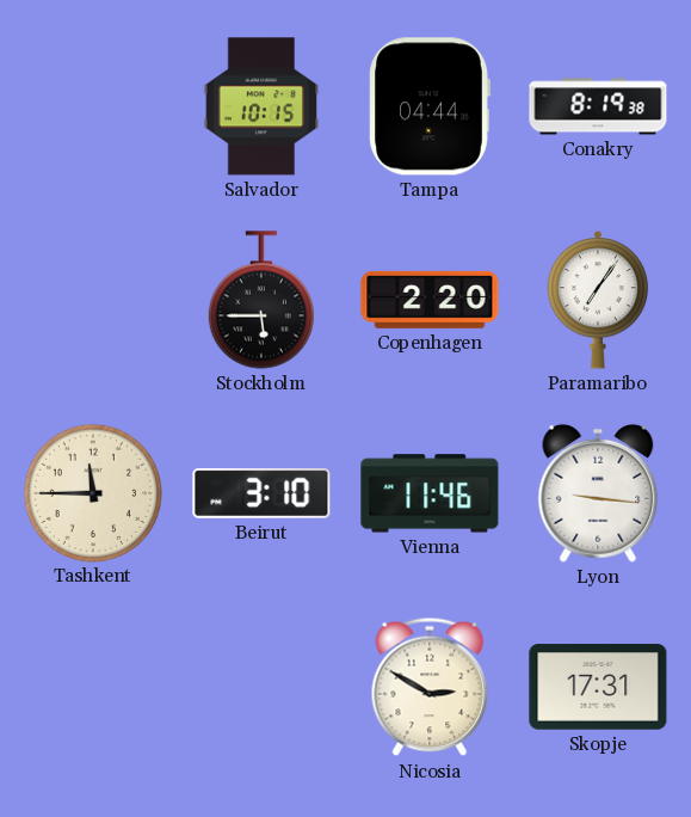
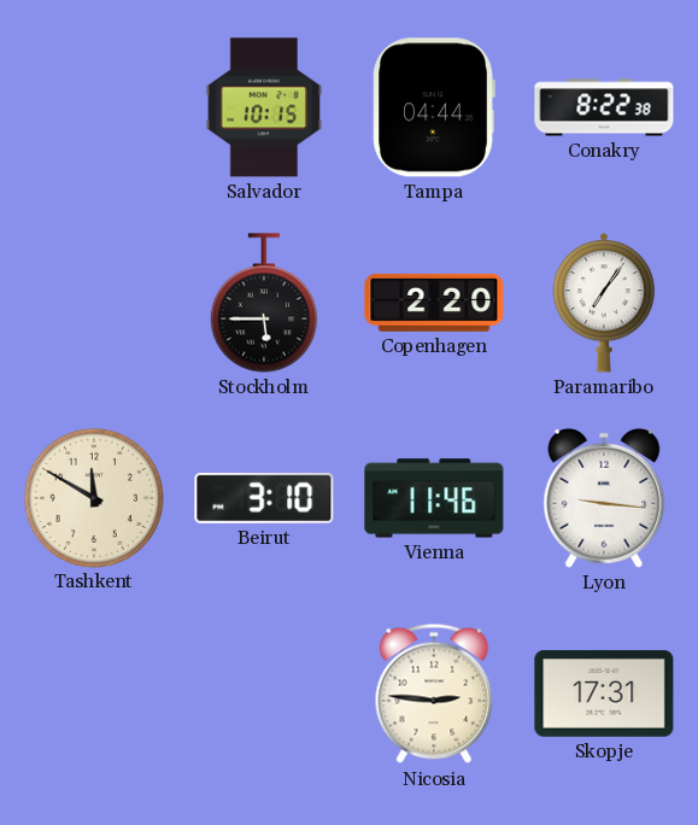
Conakry: 8:19 -> 8:22 (604, 107)
Tashkent: 11:45 -> 11:50 (93, 497)
Nicosia: 2:50 -> 2:46 (434, 694)
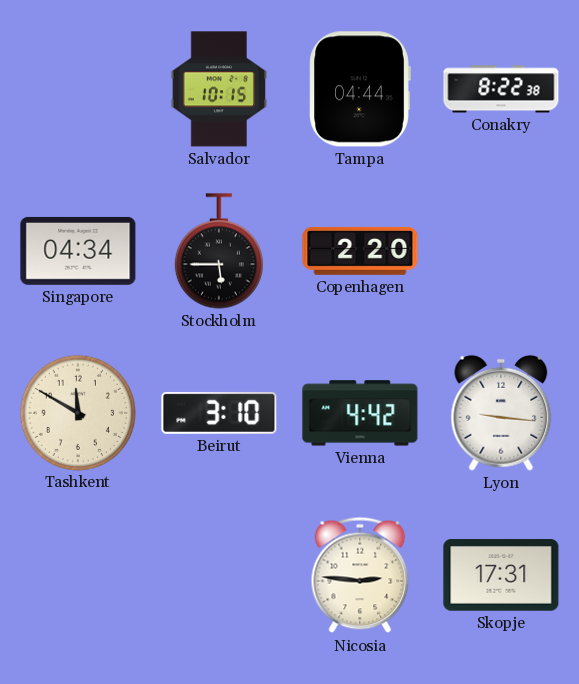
Singapore: none -> 04:34 (78, 251)
Paramaribo: 7:06 -> none (604, 304)
Vienna: 11:46 -> 4:42 (360, 413)
